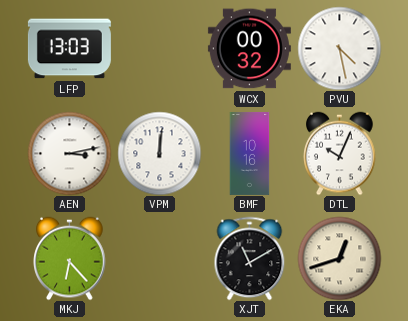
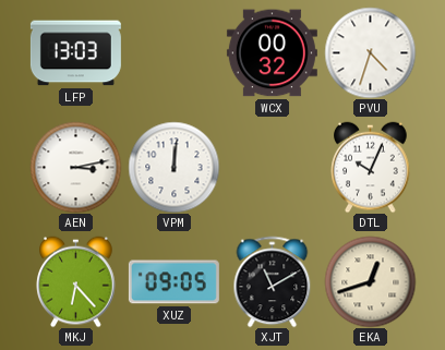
PVU: 4:28 -> 4:33 (370, 52)
BMF: 10:16 -> none (250, 153)
XUZ: none -> 09:05 (173, 282)
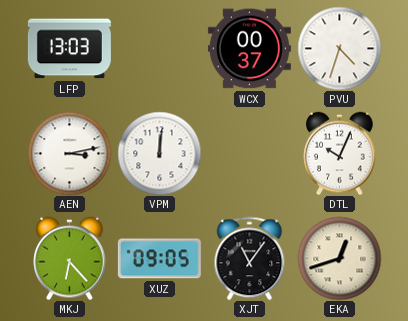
WCX: 00:32 -> 00:37 (249, 49)
XJT: 11:10 -> 11:06 (250, 258)
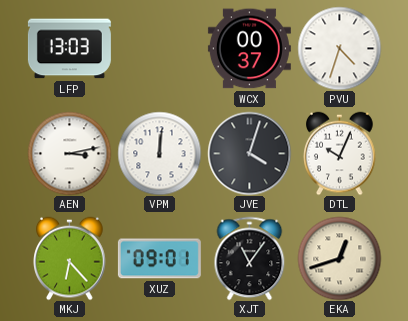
JVE: none -> 4:03 (249, 153)
XUZ: 09:05 -> 09:01 (159, 259)
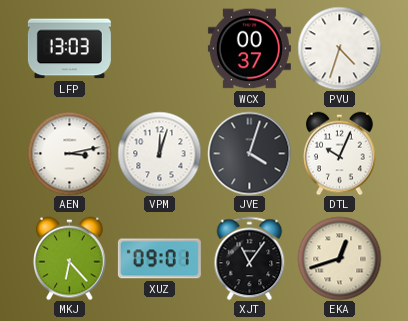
VPM: 12:01 -> 12:03 (159, 153)
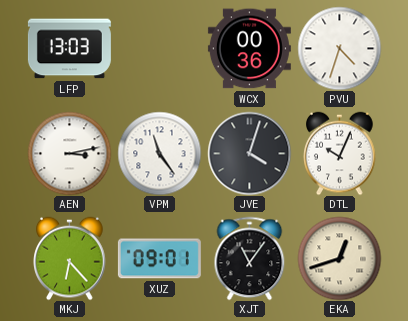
WCX: 00:37 -> 00:36 (249, 49)
VPM: 12:03 -> 11:24 (159, 153)
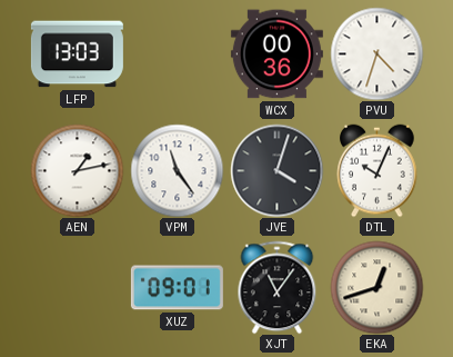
AEN: 3:13 -> 1:13 (77, 170)
MKJ: 6:23 -> none (70, 258)
